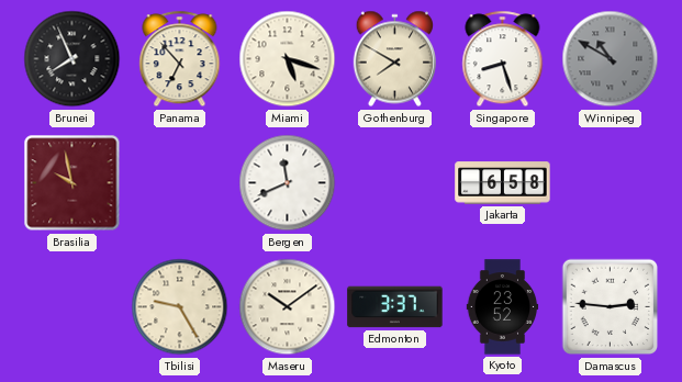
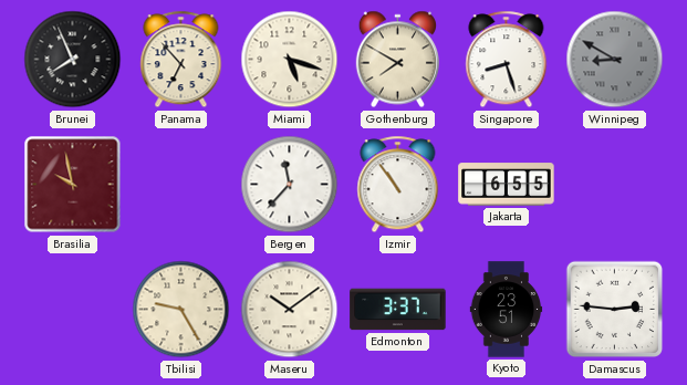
Winnipeg: 10:50 -> 8:50 (615, 60)
Bergen: 11:41 -> 11:37 (290, 185)
Izmir: none -> 10:54 (398, 185)
Jakarta: 6:58 -> 6:55 (507, 185)
Kyoto: 23:52 -> 23:51 (507, 310)
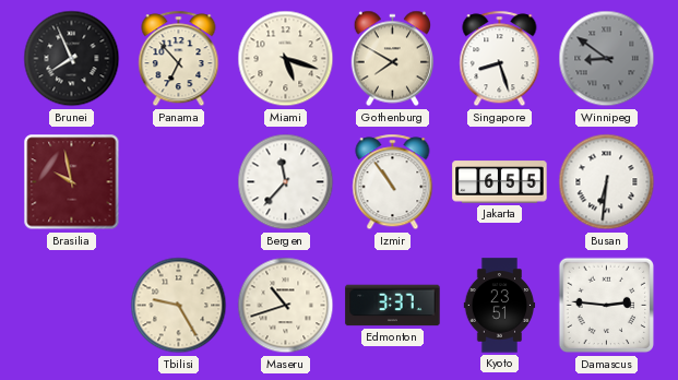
Winnipeg: 8:50 -> 8:51 (607, 59)
Busan: none -> 6:31 (607, 182)
Maseru: 10:09 -> 10:42 (286, 306)
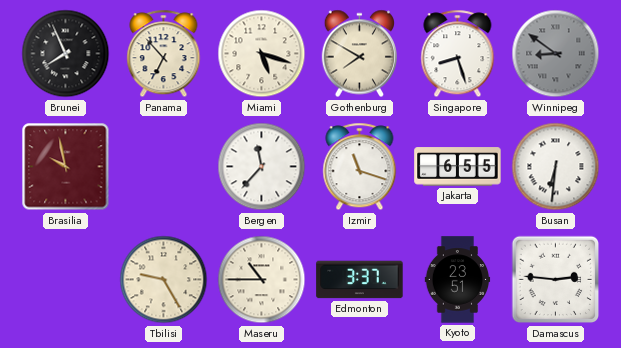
Izmir: 10:54 -> 11:18 (360, 167)
Maseru: 10:42 -> 10:45 (262, 280)
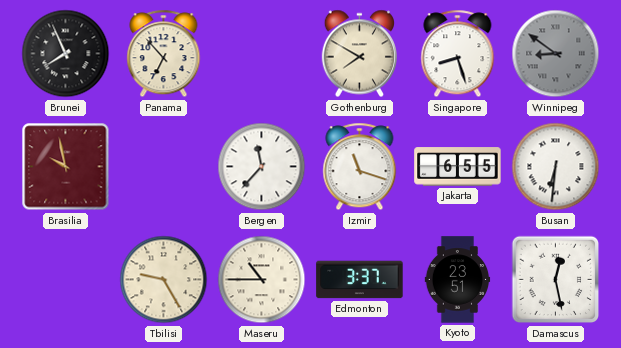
Miami: 5:18 -> none (262, 54)
Damascus: 2:46 -> 12:28 (556, 280)
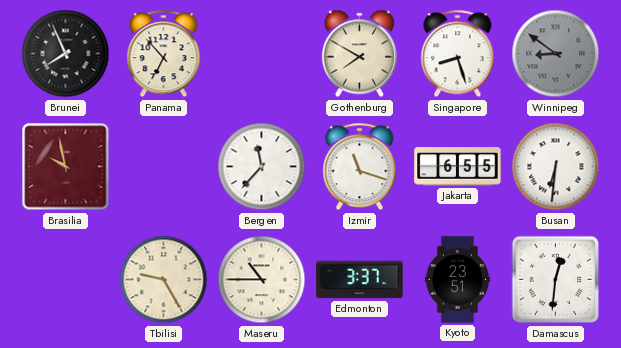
Damascus: 12:28 -> 12:31 (556, 280)
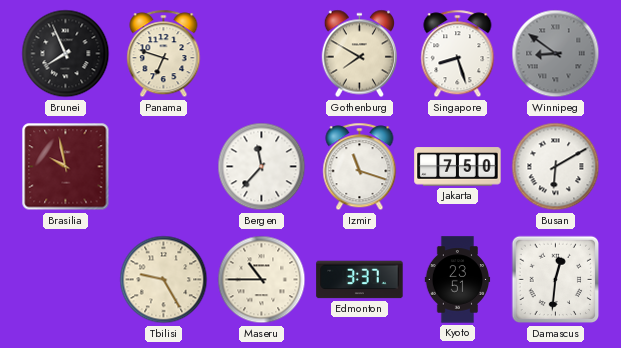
Panama: 6:53 -> 6:48 (164, 54)
Jakarta: 6:55 -> 7:50 (458, 167)
Busan: 6:31 -> 6:10 (556, 167)
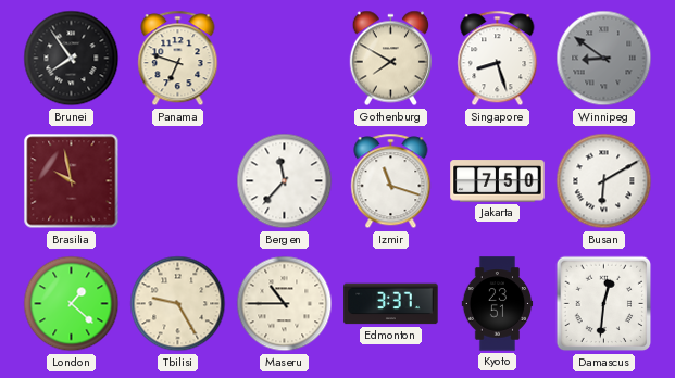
Brunei: 7:56 -> 7:54 (72, 59)
London: none -> 1:22 (72, 304)
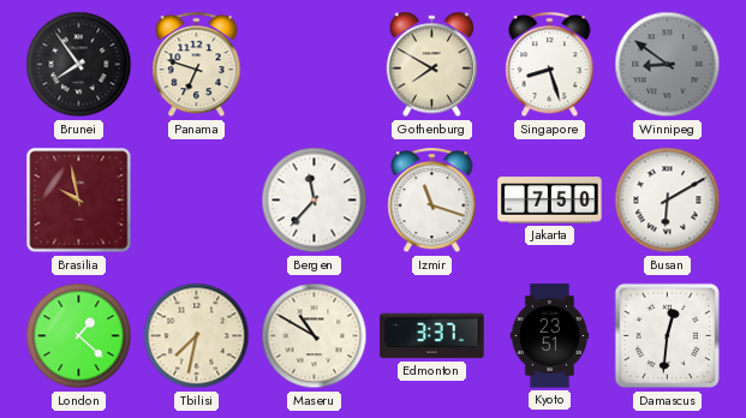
Tbilisi: 9:25 -> 7:32 (197, 336)
Maseru: 10:45 -> 10:50 (315, 336)
